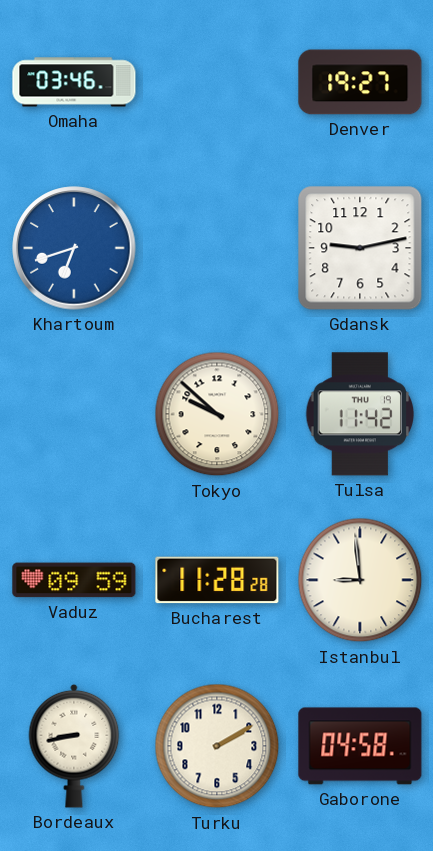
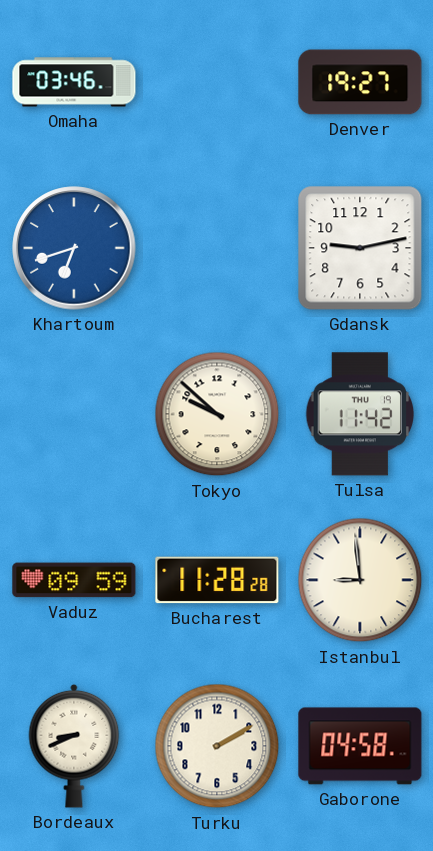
Bordeaux: 8:43 -> 8:41 (74, 746)
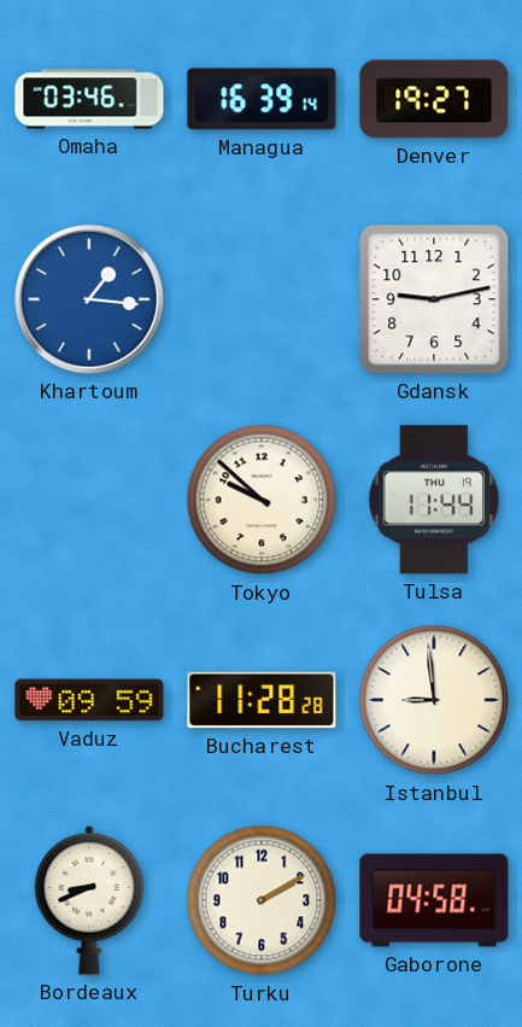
Managua: none -> 16:39 (262, 99)
Khartoum: 6:42 -> 1:16 (89, 299)
Tulsa: 11:42 -> 11:44 (434, 500)
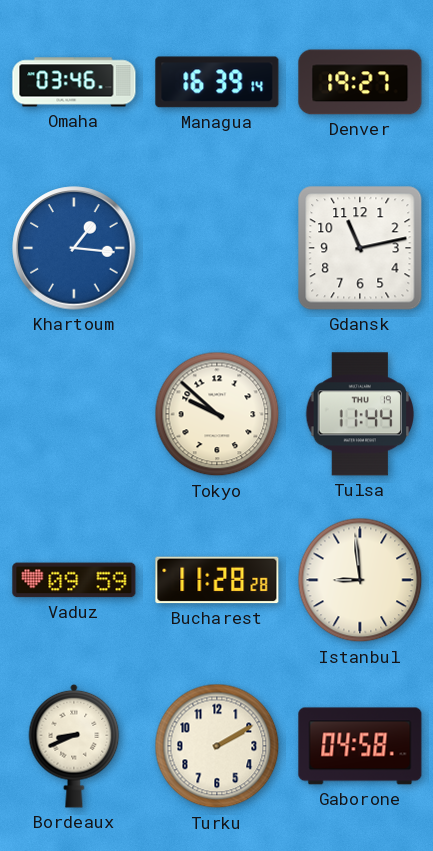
Gdansk: 9:13 -> 11:13 (360, 248)
